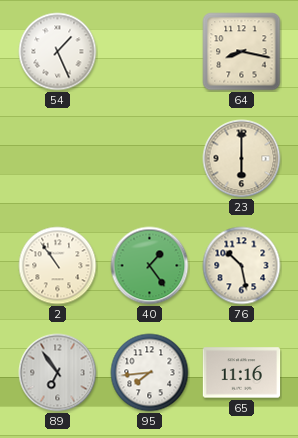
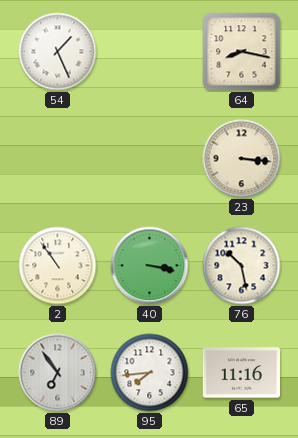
23: 6:00 -> 3:16 (242, 159)
40: 1:24 -> 3:17 (150, 266)
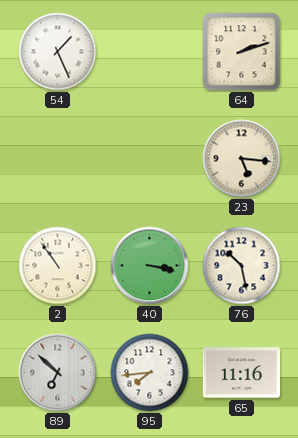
64: 8:17 -> 2:12 (242, 52)
23: 3:16 -> 5:16 (242, 159)
89: 6:54 -> 6:52 (58, 373)
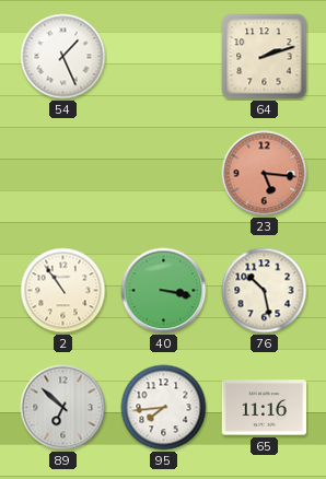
23 dial: cream -> salmon (265, 174)
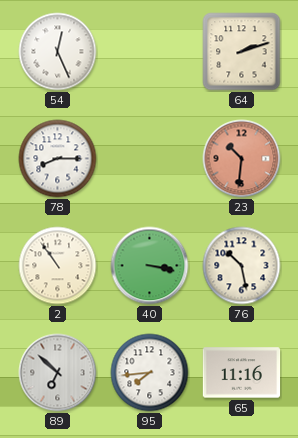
54: 1:26 -> 12:26 (58, 52)
78: none -> 8:15 (58, 159)
23: 5:16 -> 10:31 (242, 159)
